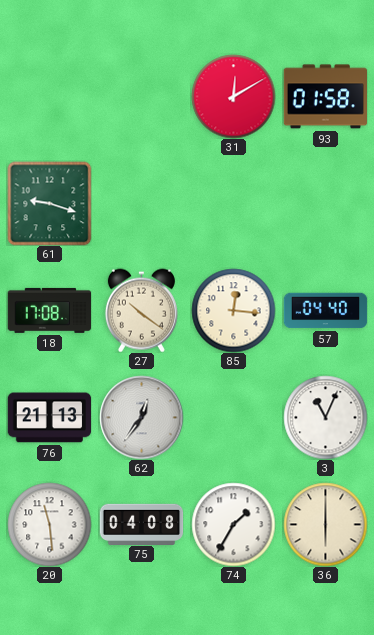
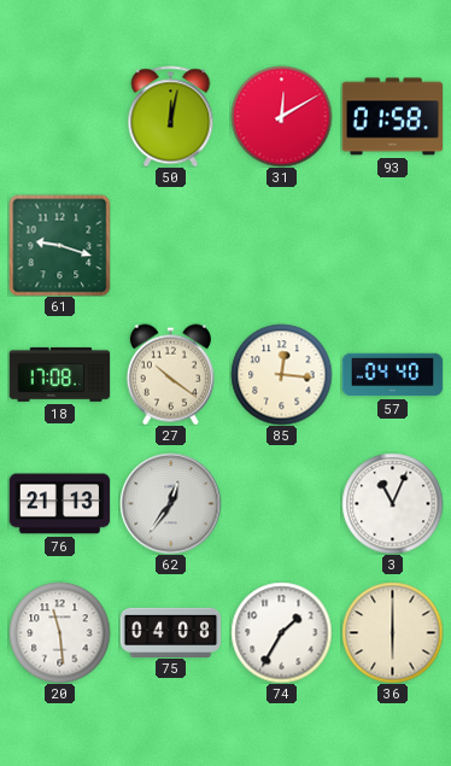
50: none -> 12:02 (171, 116)
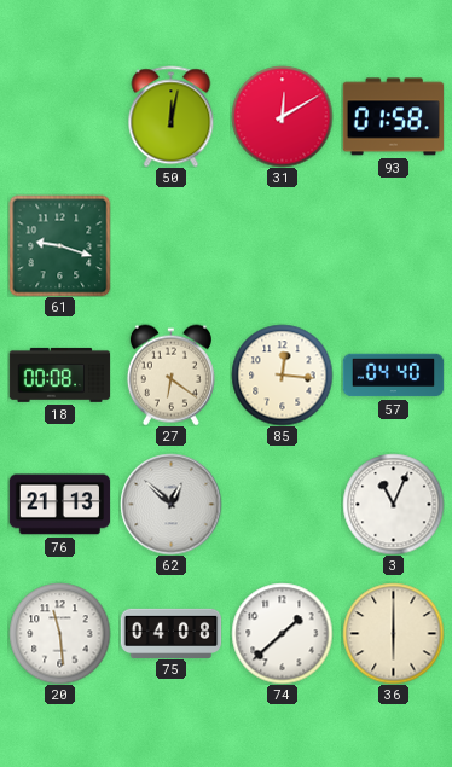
18: 17:08 -> 00:08 (59, 374)
27: 10:21 -> 6:21 (170, 374)
62: 12:36 -> 12:52 (170, 504)
74: 1:35 -> 1:38 (282, 633)
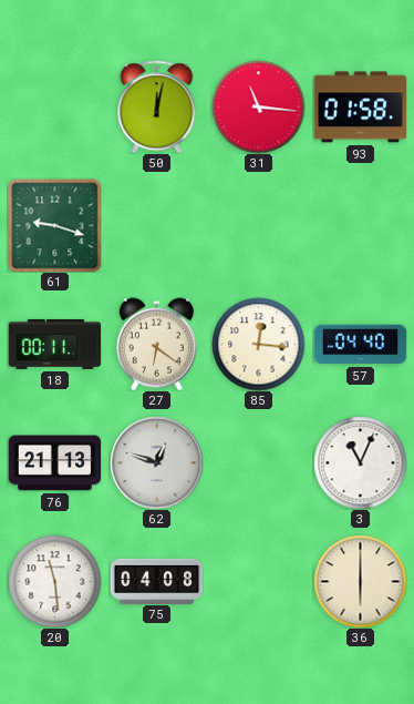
31: 12:10 -> 11:16 (258, 106)
18: 00:08 -> 00:11 (54, 344)
62: 12:52 -> 12:48 (156, 462)
74: 1:38 -> none (282, 633)
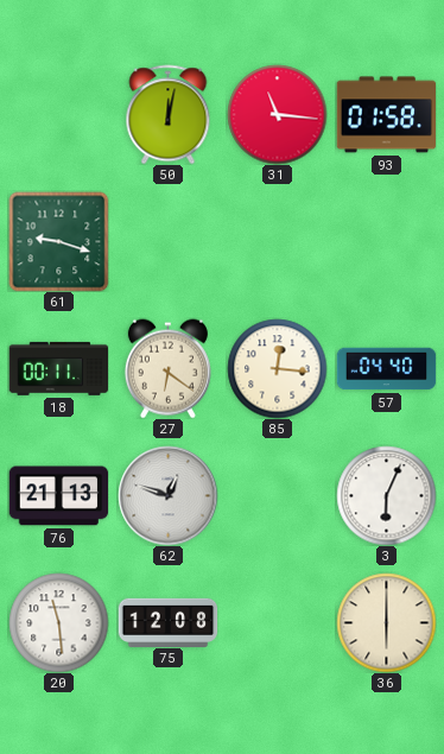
3: 11:04 -> 6:04 (386, 495)
75: 04:08 -> 12:08 (167, 622)
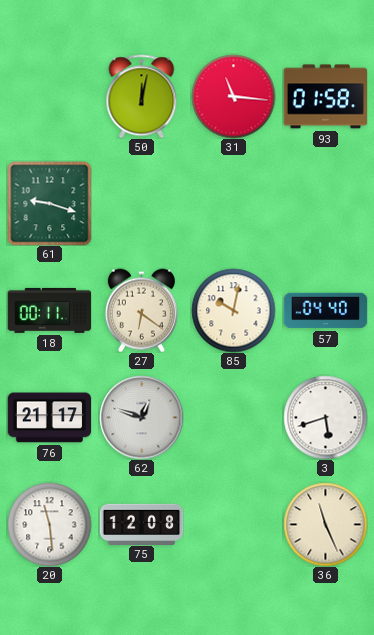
85: 12:16 -> 10:02 (233, 310)
76: 21:13 -> 21:17 (49, 418)
3: 6:04 -> 5:42 (325, 417)
36: 6:00 -> 11:26 (325, 524)
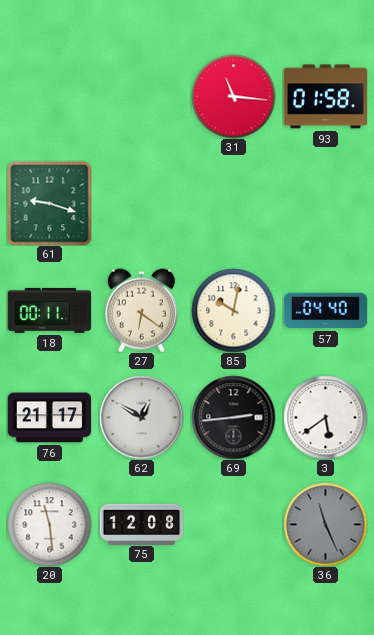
50: 12:02 -> none (142, 96)
62: 12:48 -> 12:50 (141, 417)
69: none -> 2:44 (233, 417)
3: 5:42 -> 5:39 (325, 417)
36 dial: cream -> grey (325, 524)
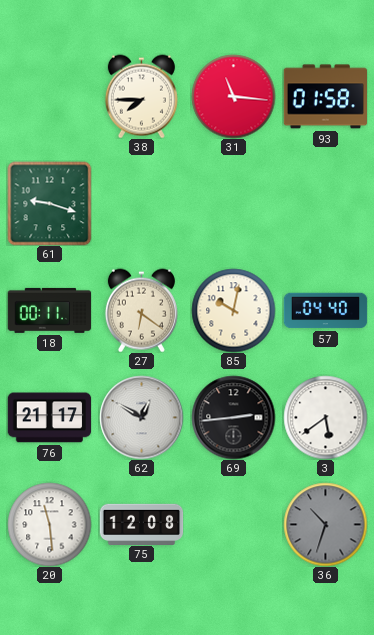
38: none -> 7:45 (141, 96)
36: 11:26 -> 10:33 (325, 524)
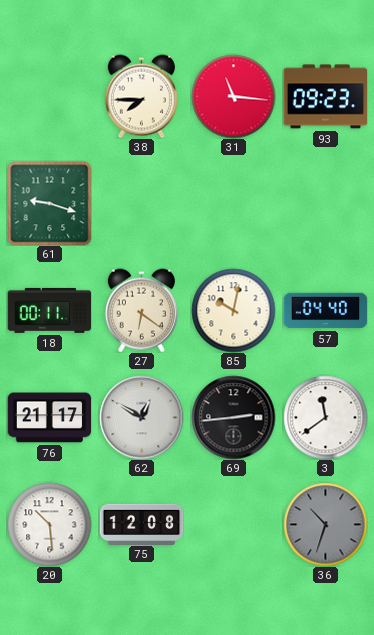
93: 01:58 -> 09:23 (325, 97)
3: 5:39 -> 11:39 (325, 417)
20: 11:29 -> 10:29 (49, 524)
